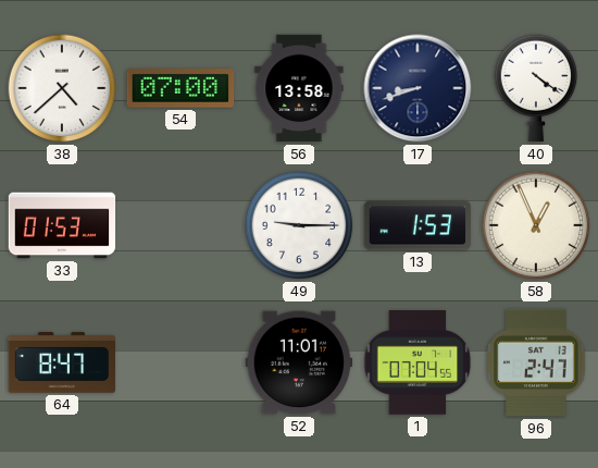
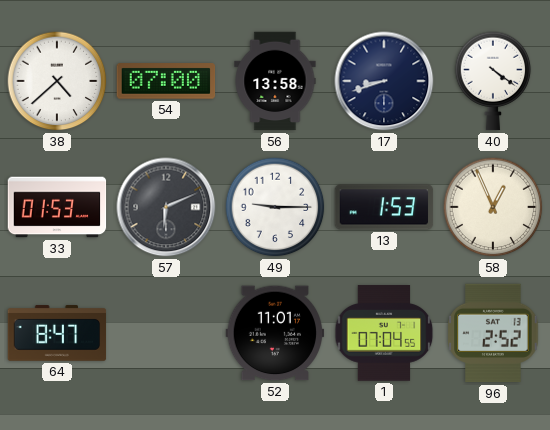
57: none -> 6:11 (166, 207)
96: 2:47 -> 2:52 (493, 333)
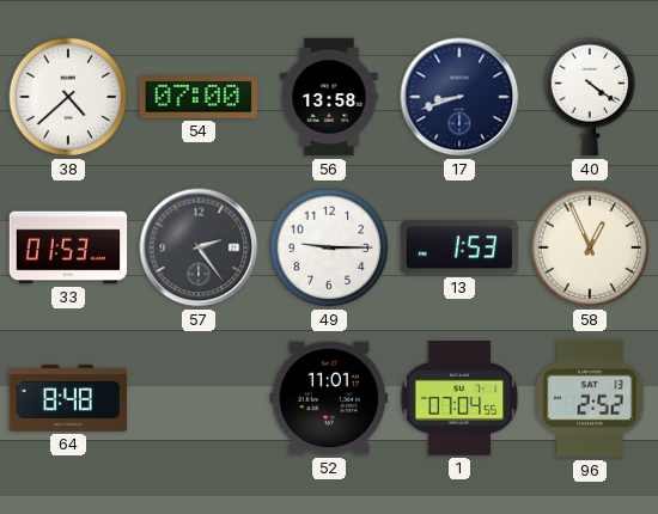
57: 6:11 -> 2:24 (199, 247)
64: 8:47 -> 8:48 (68, 398)
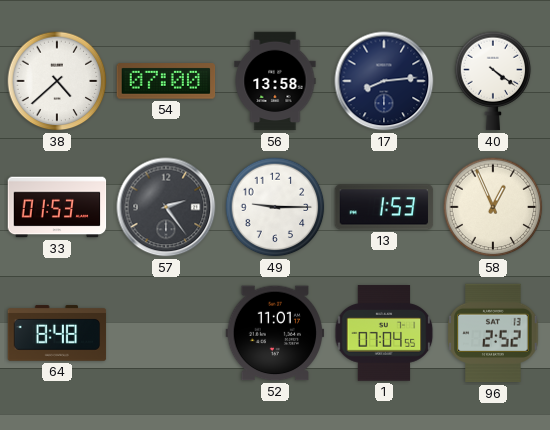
17: 8:42 -> 8:14 (384, 81)
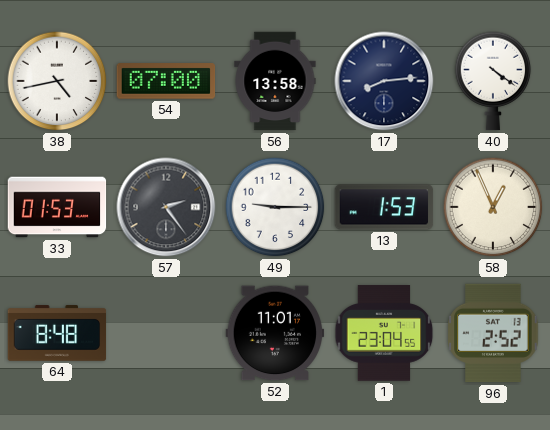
38: 4:38 -> 4:43 (57, 81)
1: 07:04 -> 23:04 (384, 333)
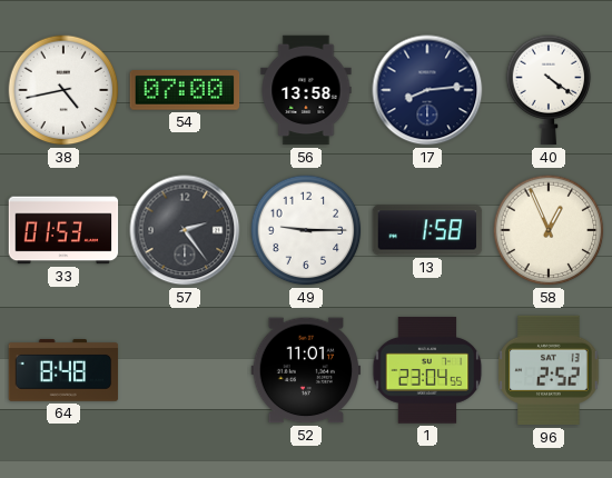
13: 1:53 -> 1:58 (427, 230)
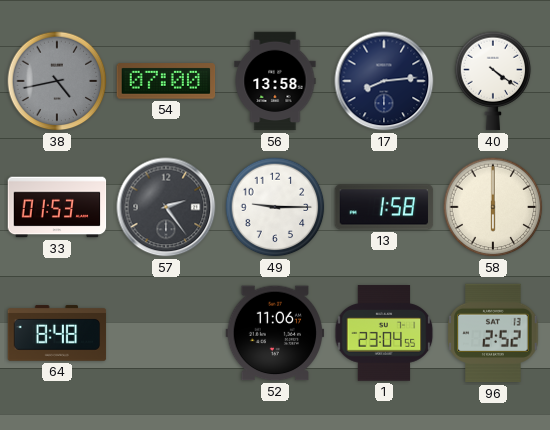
38 dial: white -> grey (57, 81)
58: 12:56 -> 6:00 (493, 207)
52: 11:01 -> 11:06 (275, 333)
